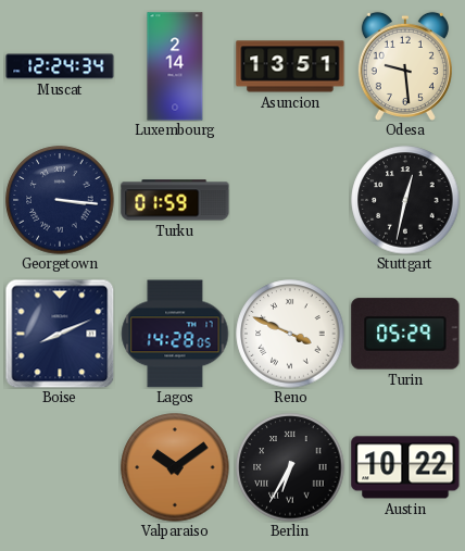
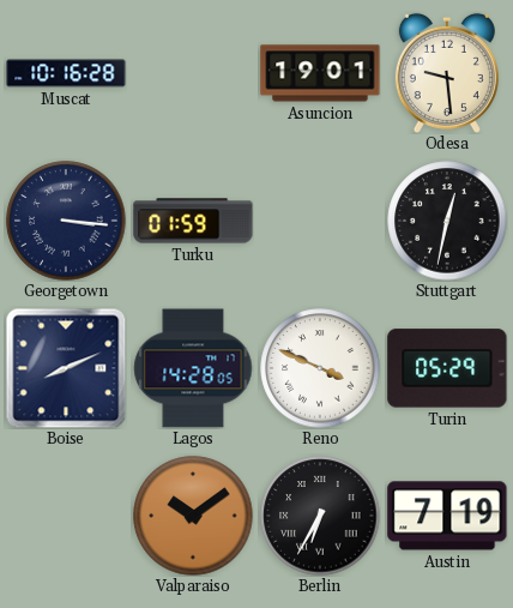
Muscat: 12:24 -> 10:16 (66, 73)
Luxembourg: 2:14 -> none (175, 66)
Asuncion: 13:51 -> 19:01 (320, 73)
Austin: 10:22 -> 7:19 (447, 516)
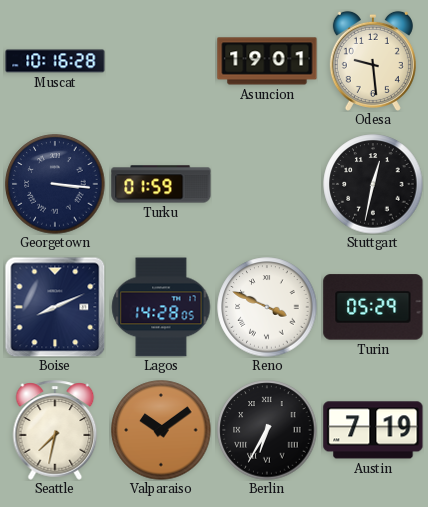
Seattle: none -> 7:32 (55, 430)
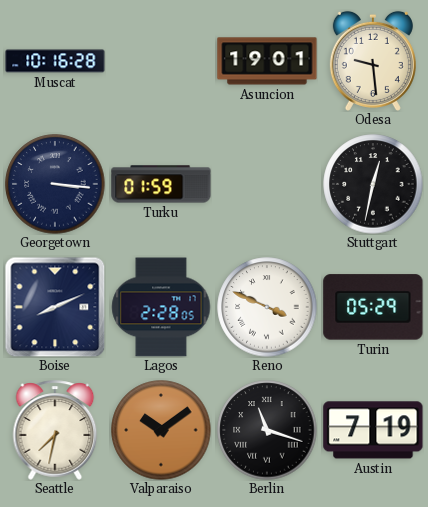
Lagos: 14:28 -> 2:28 (161, 307)
Berlin: 6:35 -> 11:18 (267, 430)
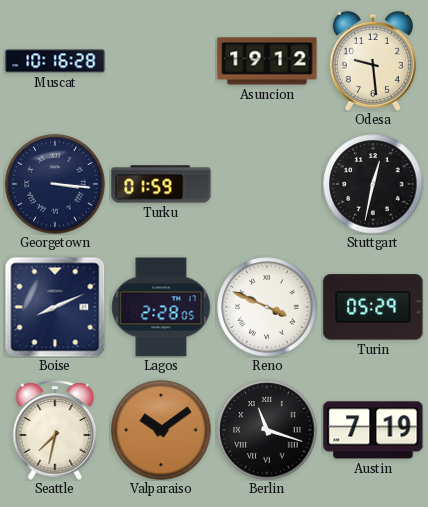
Asuncion: 19:01 -> 19:12 (267, 61)
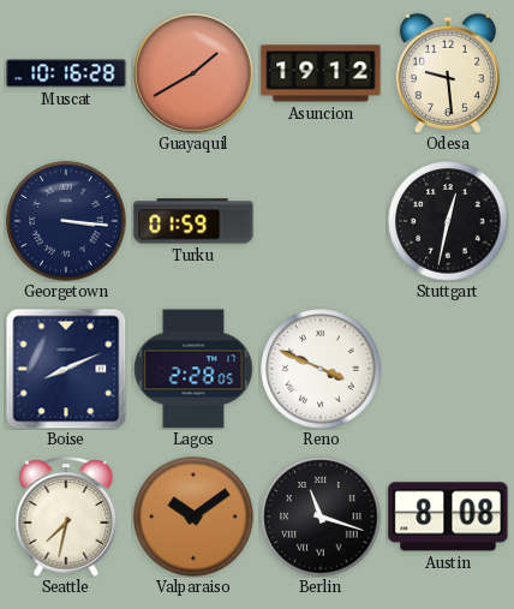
Guayaquil: none -> 1:40 (195, 74)
Turin: 05:29 -> none (373, 307)
Austin: 7:19 -> 8:08 (448, 517)
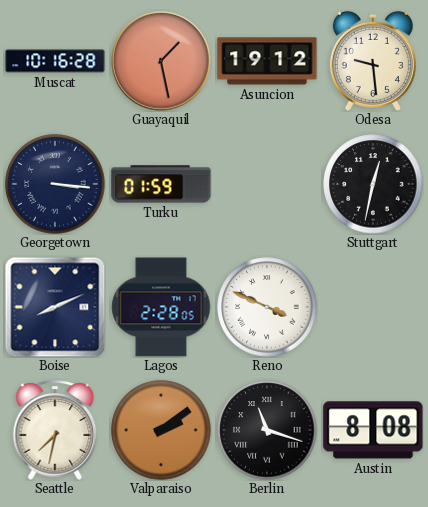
Guayaquil: 1:40 -> 1:28 (162, 62)
Valparaiso: 10:09 -> 2:09 (161, 430)
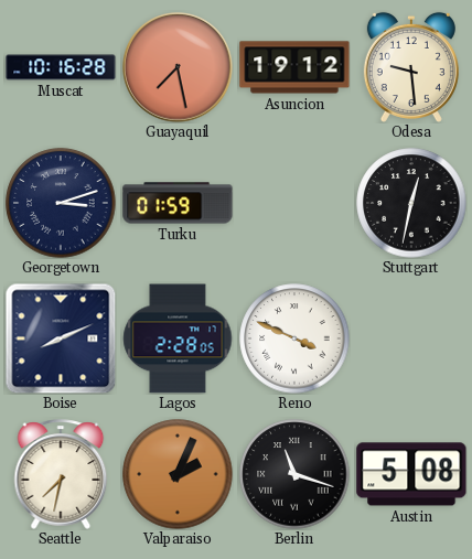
Guayaquil: 1:28 -> 7:28 (179, 68)
Georgetown: 3:16 -> 3:12 (61, 203)
Valparaiso: 2:09 -> 2:04 (178, 474)
Austin: 8:08 -> 5:08 (411, 474)
